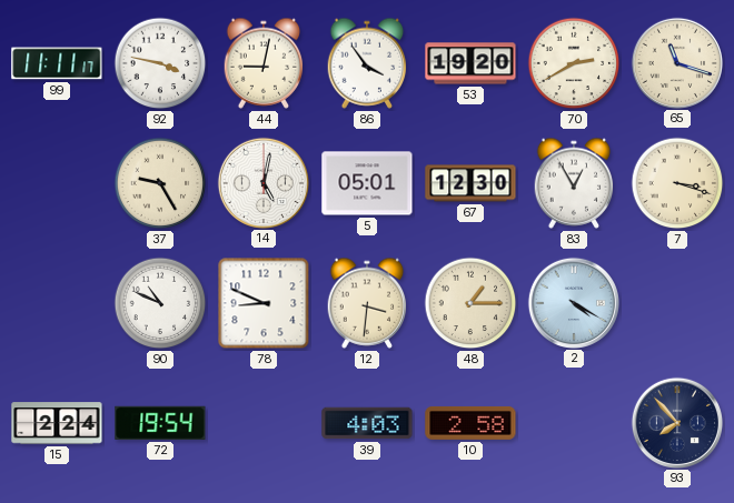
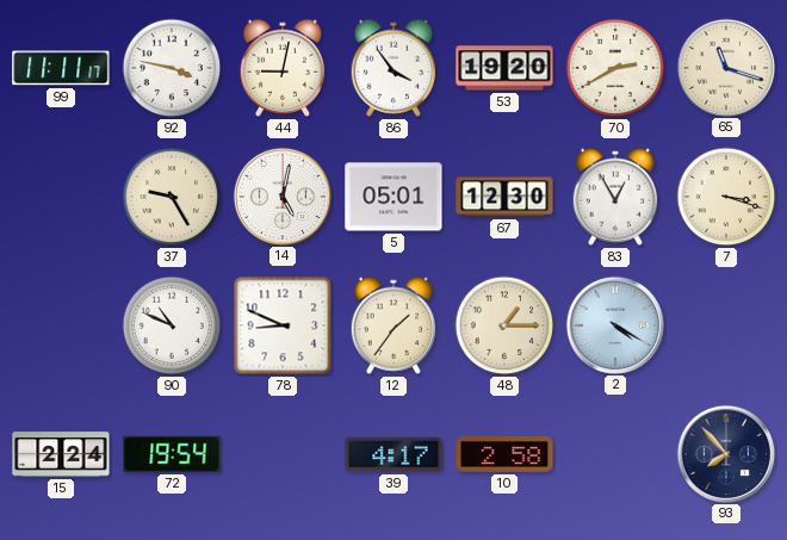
12: 3:31 -> 1:36 (393, 325)
39: 4:03 -> 4:17 (393, 454)
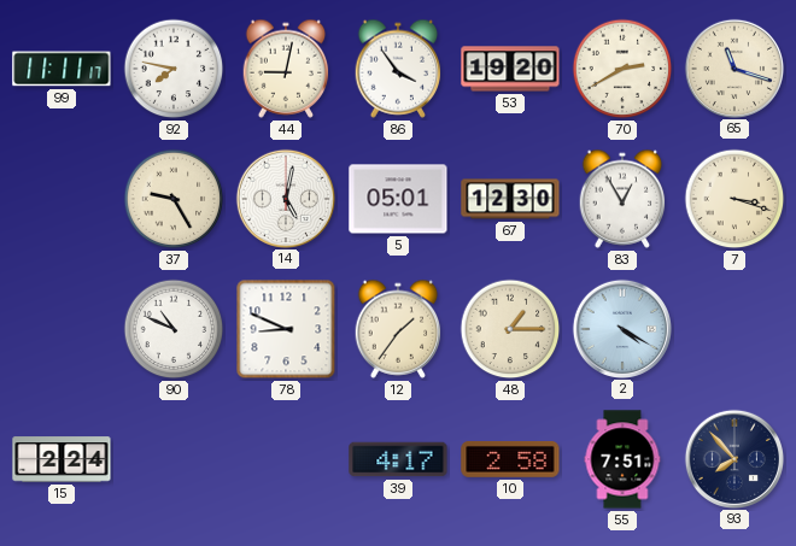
92: 3:47 -> 7:47 (174, 69)
72: 19:54 -> none (172, 454)
55: none -> 7:51 (622, 459)
